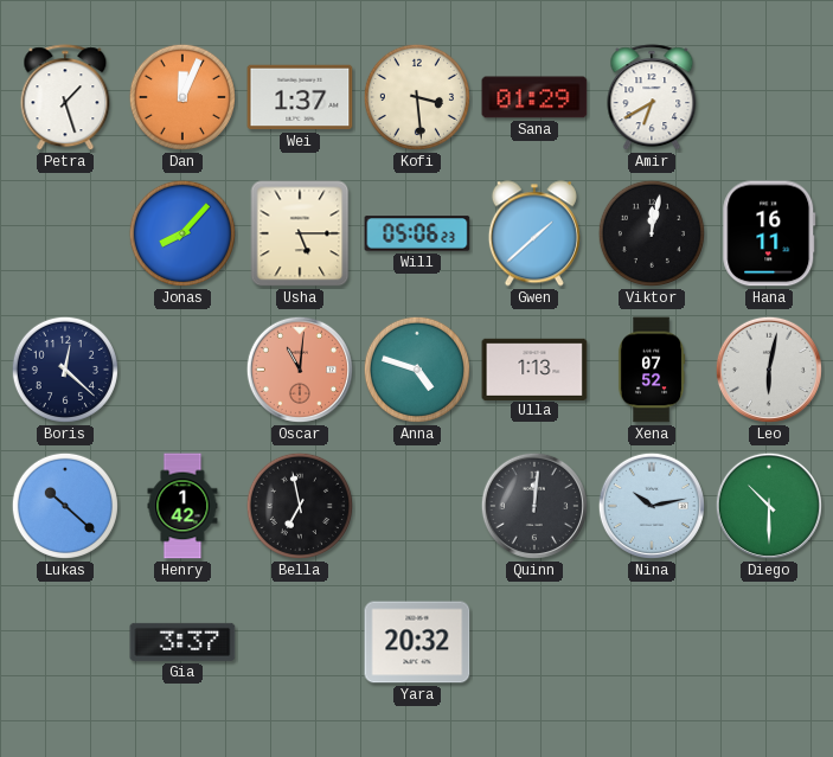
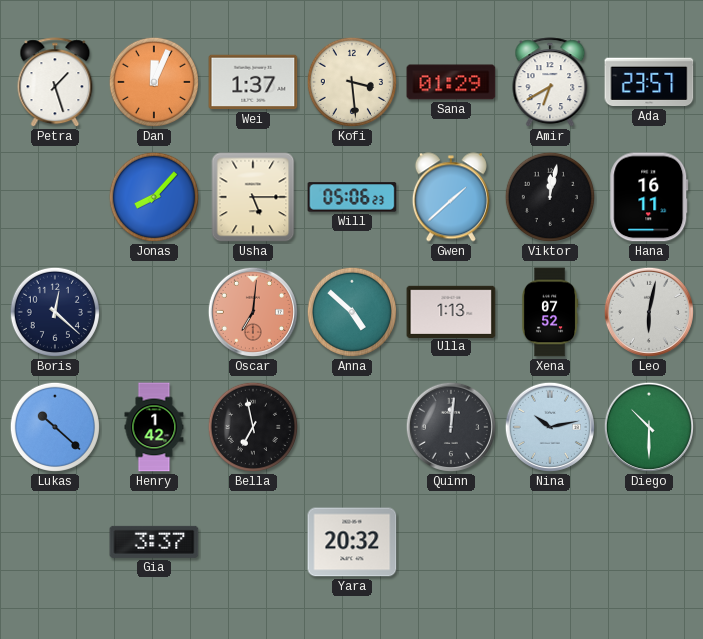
Ada: none -> 23:57 (649, 82)
Oscar: 11:01 -> 7:01 (253, 312)
Anna: 4:48 -> 4:52 (352, 312)
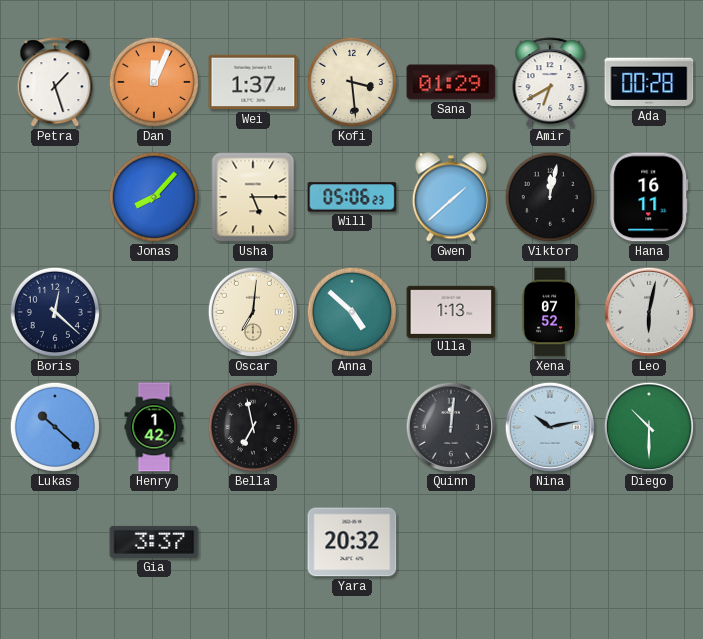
Ada: 23:57 -> 00:28 (649, 82)
Oscar dial: salmon -> cream (253, 312)
